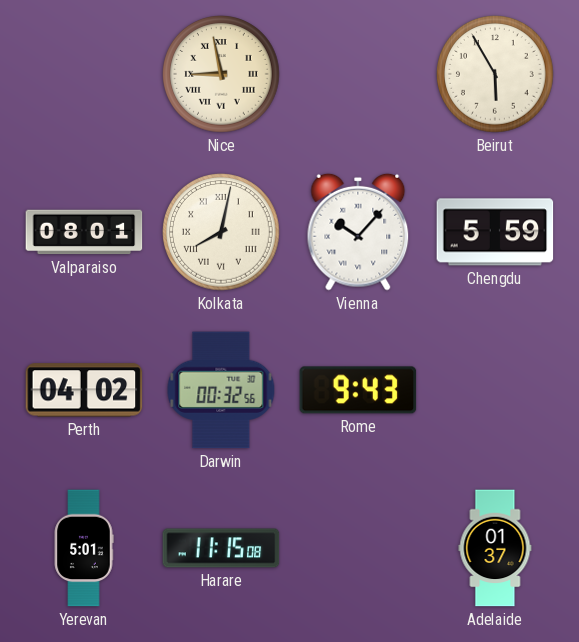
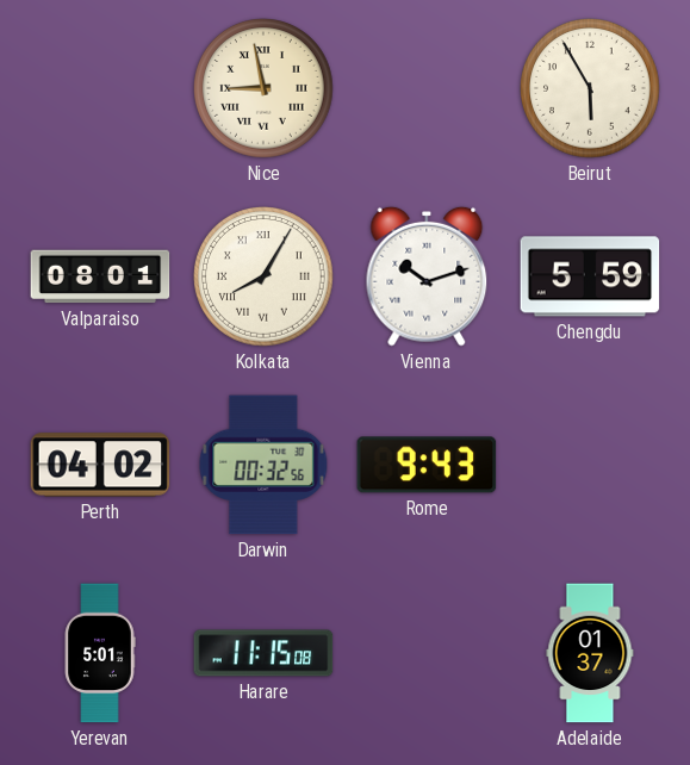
Kolkata: 8:02 -> 8:05 (265, 278)
Vienna: 10:07 -> 10:12 (427, 276)
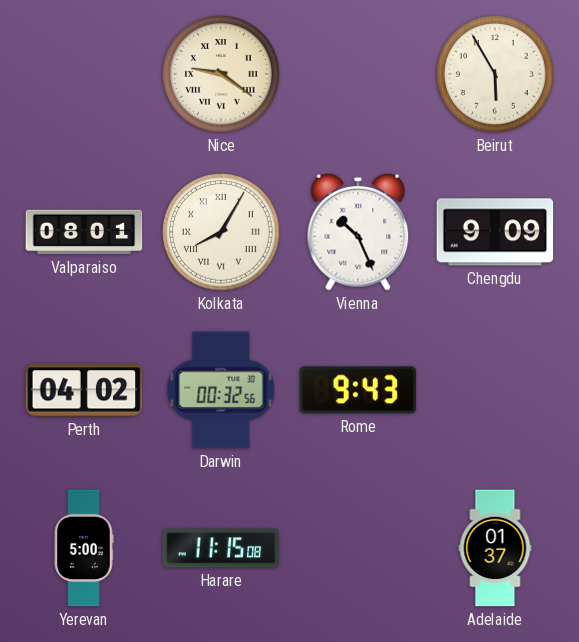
Nice: 8:58 -> 9:21 (222, 75)
Vienna: 10:12 -> 10:26 (358, 232)
Chengdu: 5:59 -> 9:09 (495, 232)
Yerevan: 5:01 -> 5:00 (84, 548)
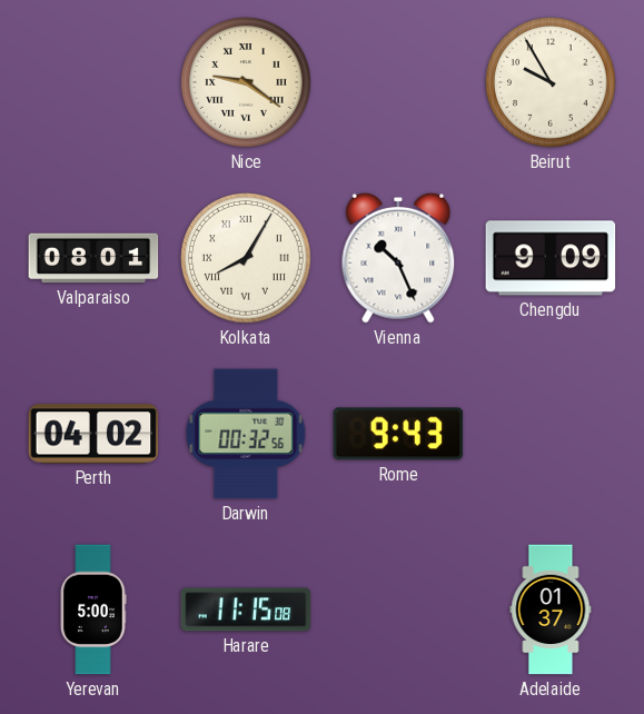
Beirut: 5:55 -> 9:55 (552, 83)
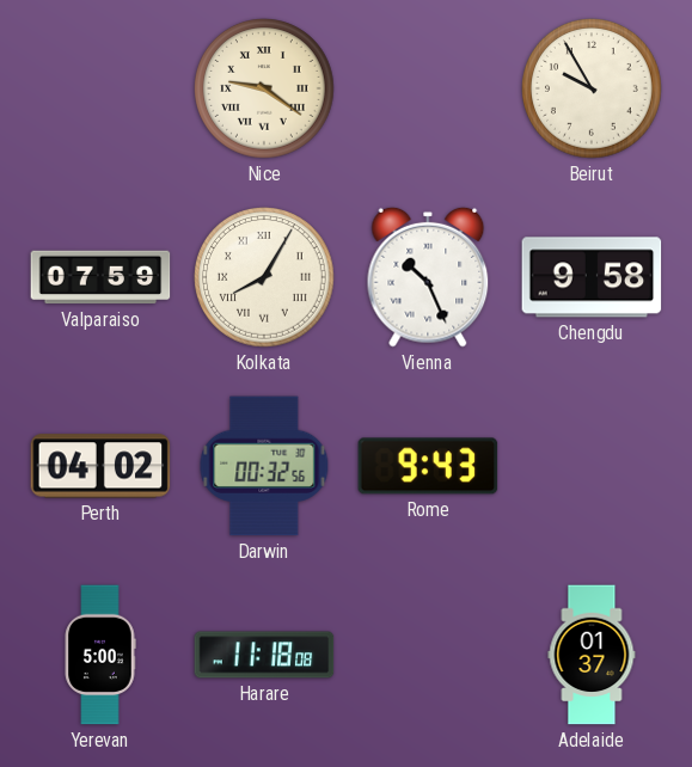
Valparaiso: 08:01 -> 07:59 (100, 277)
Chengdu: 9:09 -> 9:58 (592, 277)
Harare: 11:15 -> 11:18 (264, 655)
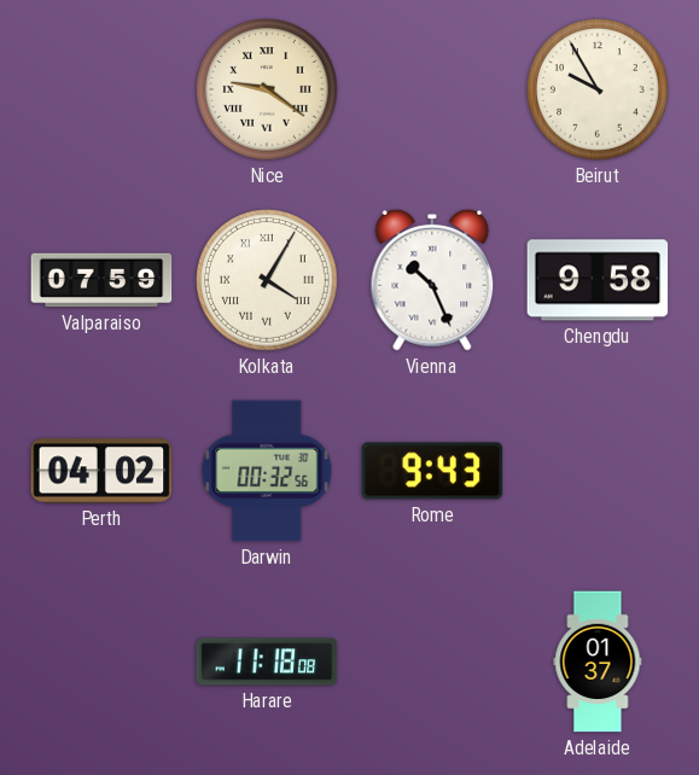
Kolkata: 8:05 -> 4:05 (268, 281)
Yerevan: 5:00 -> none (100, 655)
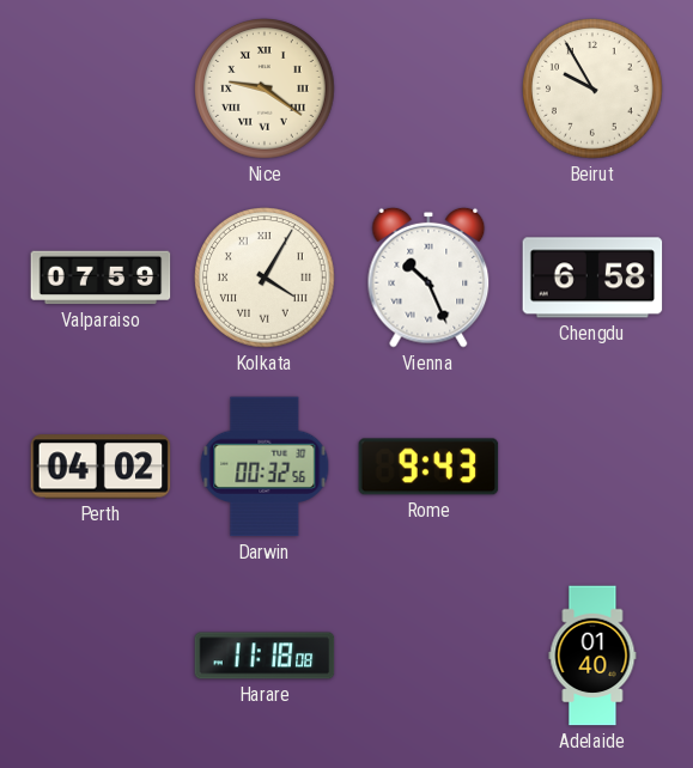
Chengdu: 9:58 -> 6:58 (592, 278)
Adelaide: 01:37 -> 01:40 (592, 656)
